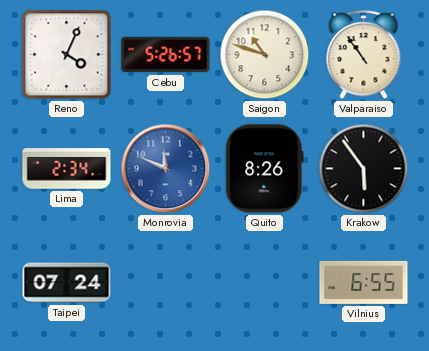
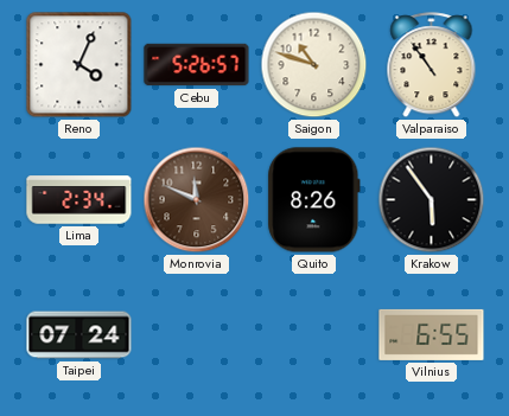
Monrovia dial: blue -> brown (197, 200)
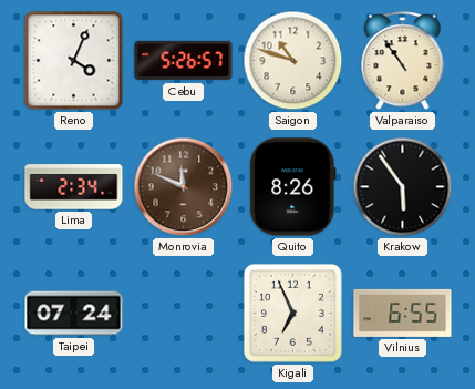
Kigali: none -> 6:56 (292, 313)
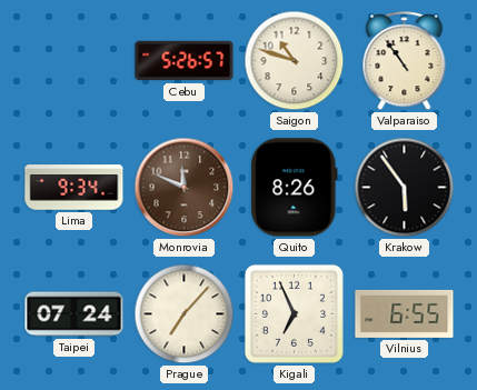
Reno: 4:04 -> none (74, 61)
Lima: 2:34 -> 9:34 (74, 188)
Prague: none -> 7:07 (185, 314)
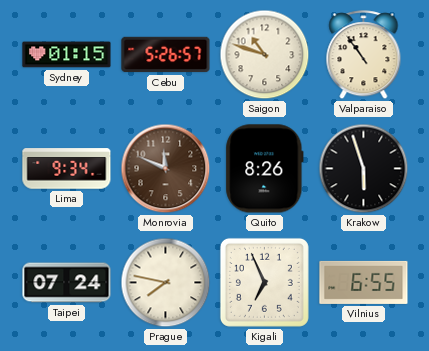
Sydney: none -> 01:15 (67, 55)
Krakow: 5:54 -> 5:57 (364, 169)
Prague: 7:07 -> 7:47 (166, 283)
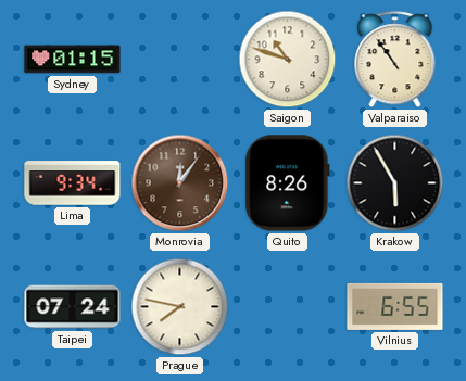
Cebu: 5:26 -> none (166, 55)
Monrovia: 11:49 -> 12:06 (180, 183)
Krakow: 5:57 -> 5:55 (395, 183)
Kigali: 6:56 -> none (264, 282)
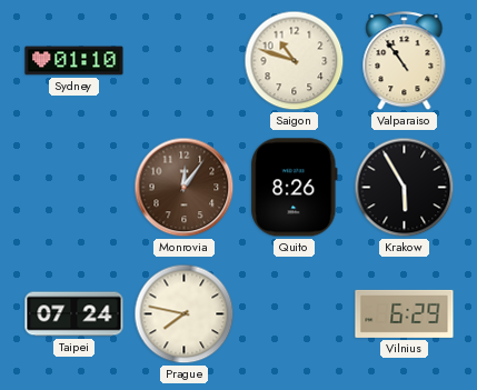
Sydney: 01:15 -> 01:10 (74, 61)
Lima: 9:34 -> none (73, 183)
Vilnius: 6:55 -> 6:29 (405, 313)
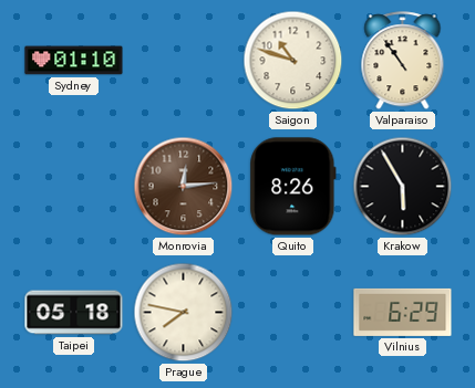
Monrovia: 12:06 -> 12:14 (184, 187)
Taipei: 07:24 -> 05:18 (74, 313)
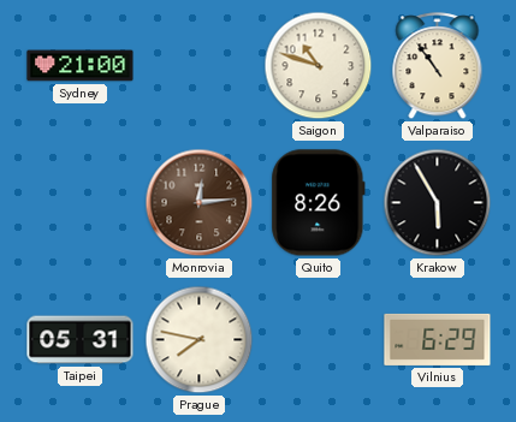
Sydney: 01:10 -> 21:00 (81, 66)
Taipei: 05:18 -> 05:31 (81, 340)
